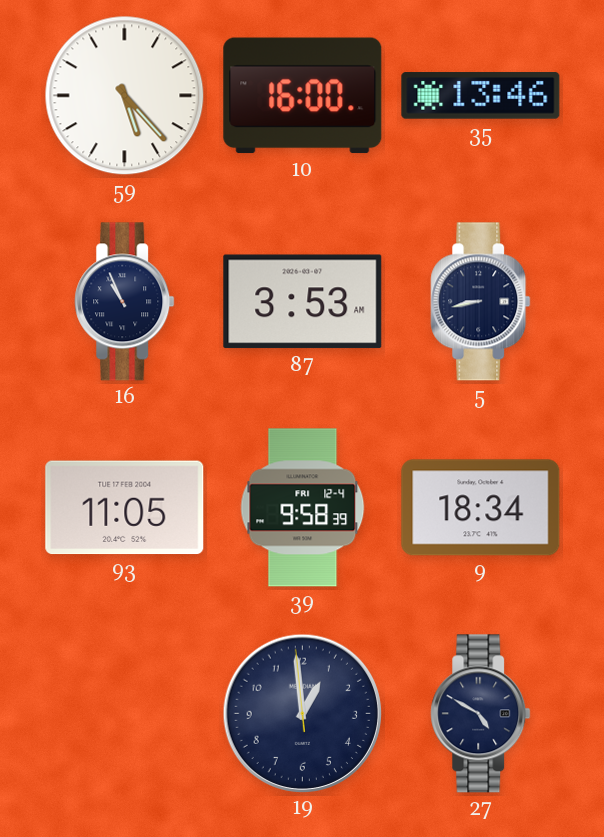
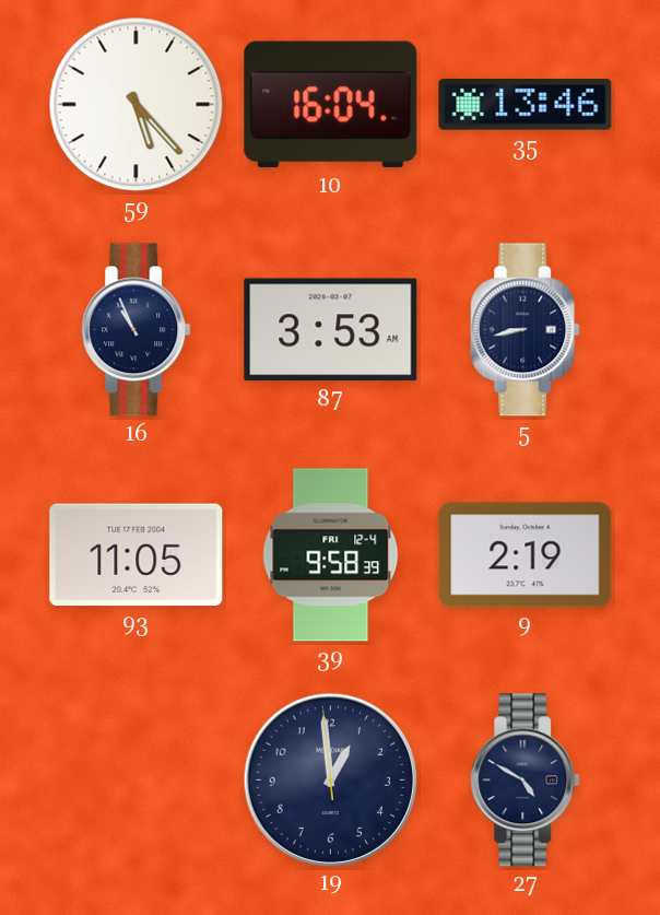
10: 16:00 -> 16:04 (331, 105)
9: 18:34 -> 2:19 (526, 555)
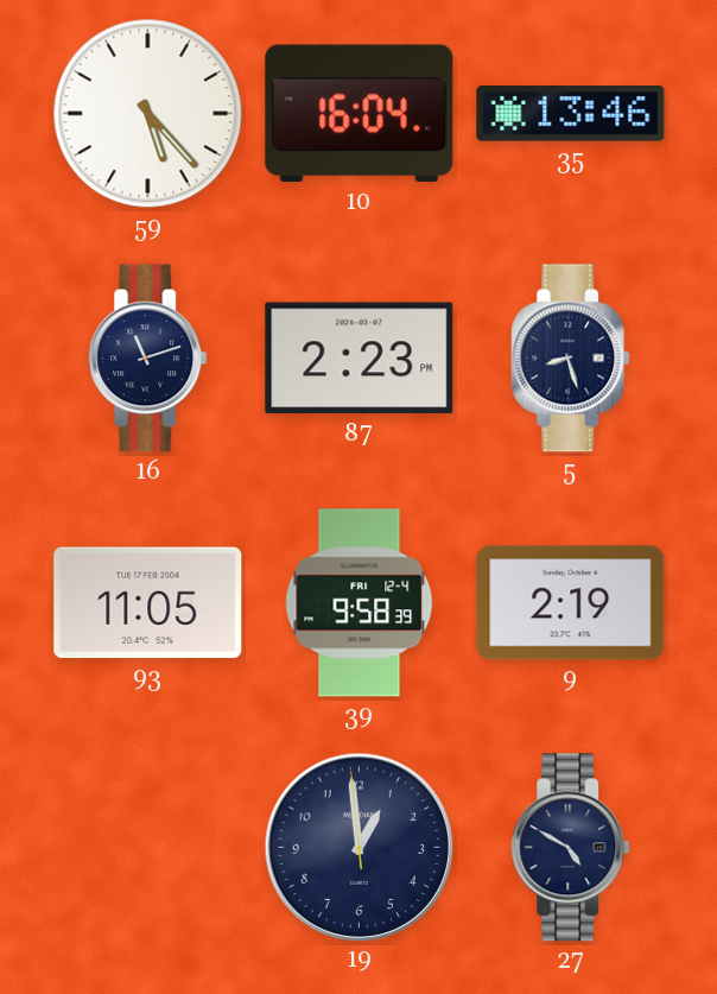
16: 10:56 -> 11:12 (148, 359)
87: 3:53 -> 2:23 (360, 359)
5: 8:43 -> 8:27 (571, 359)
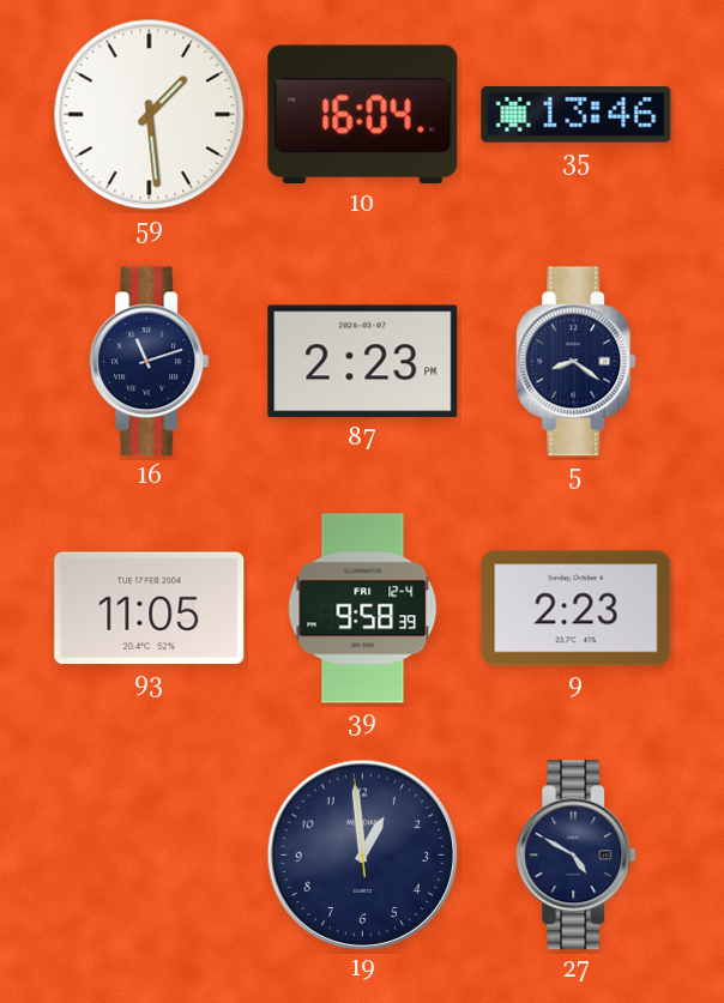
59: 5:23 -> 1:29 (150, 115)
5: 8:27 -> 8:21 (577, 362)
9: 2:19 -> 2:23 (577, 609)
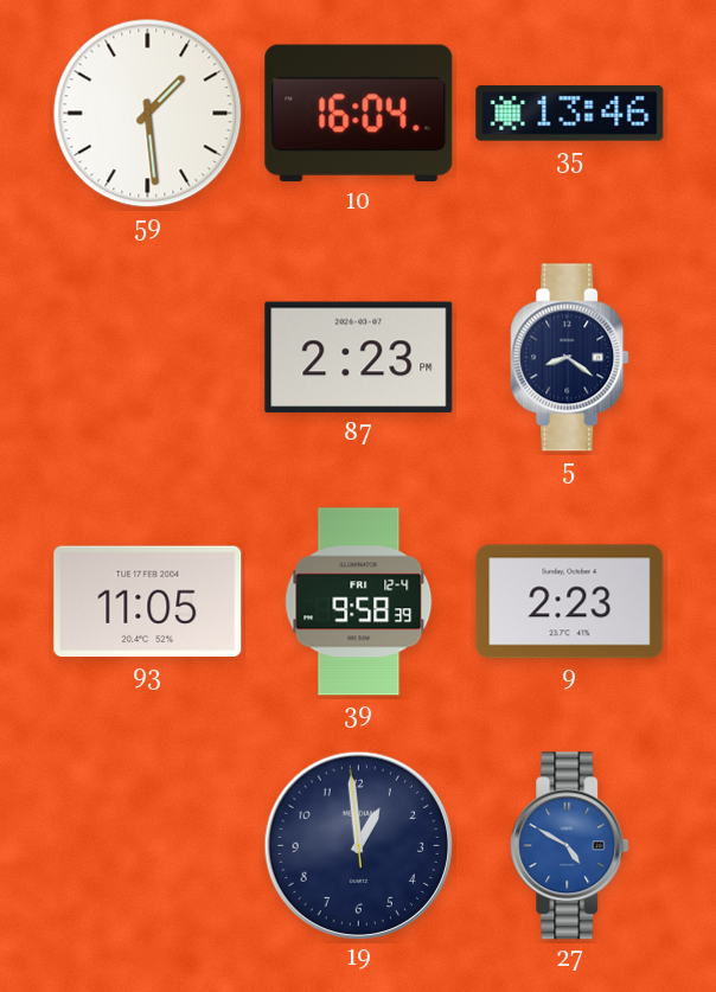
16: 11:12 -> none (150, 362)
27 dial: navy -> blue (570, 846)
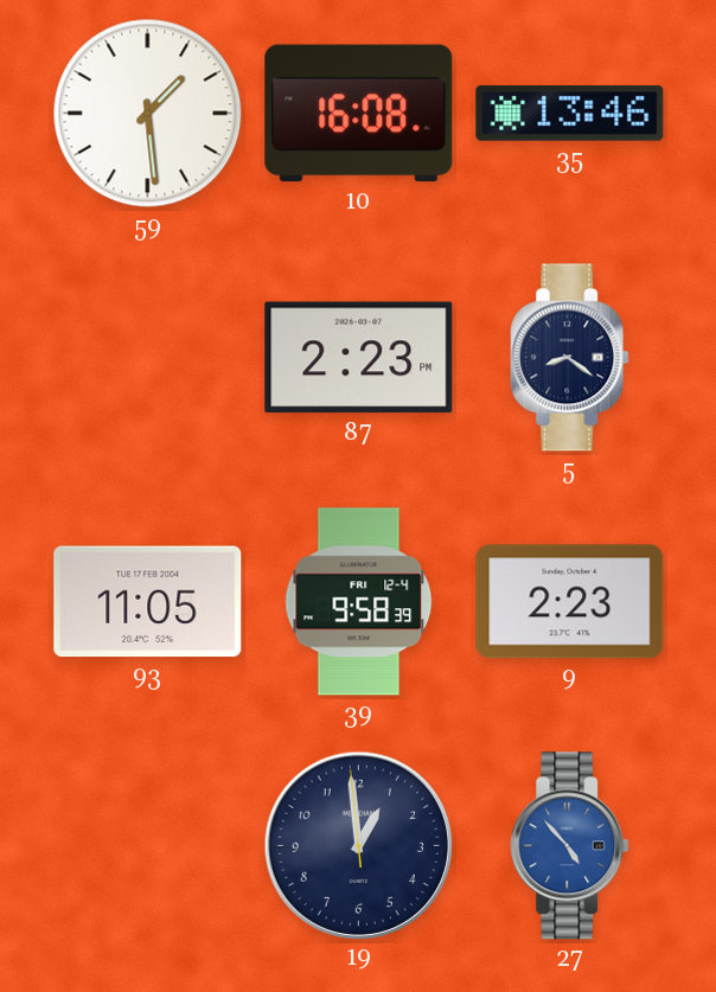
10: 16:04 -> 16:08 (359, 114)
27: 4:50 -> 4:53 (570, 846)
